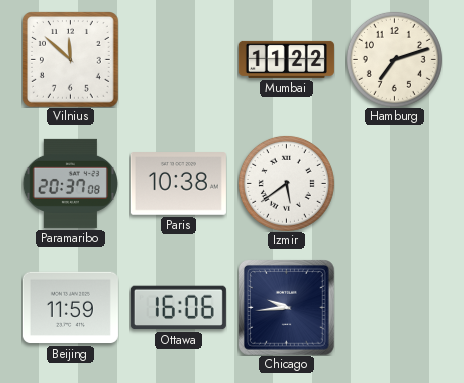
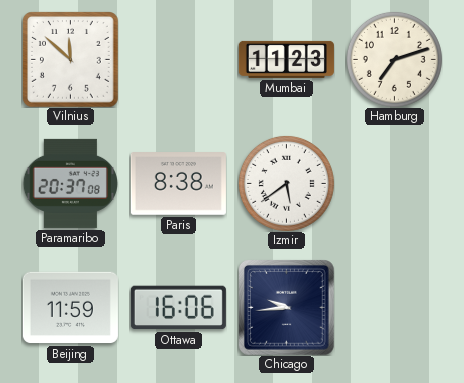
Mumbai: 11:22 -> 11:23 (286, 59)
Paris: 10:38 -> 8:38 (178, 184)
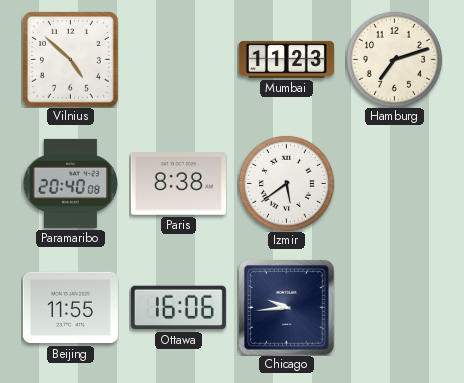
Vilnius: 11:52 -> 4:52 (71, 60)
Paramaribo: 20:37 -> 20:40 (70, 183)
Beijing: 11:59 -> 11:55 (70, 308)
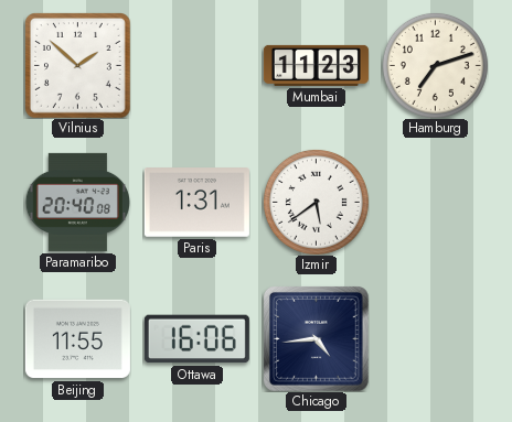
Vilnius: 4:52 -> 1:52 (78, 66)
Paris: 8:38 -> 1:31 (196, 203)
Chicago: 9:44 -> 4:44 (317, 339)
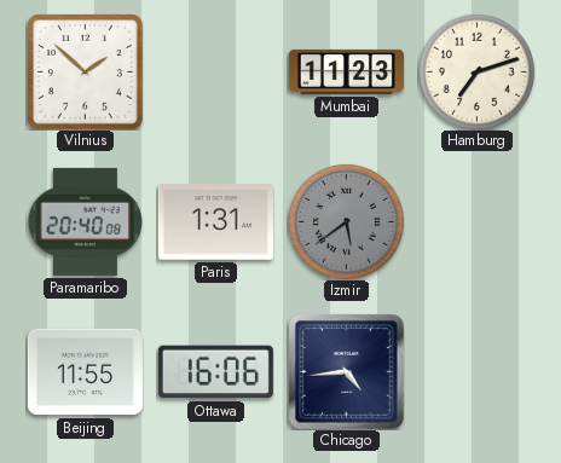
Izmir dial: white -> grey (346, 221)
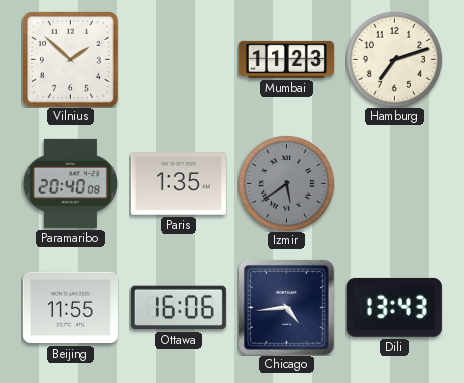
Paris: 1:31 -> 1:35 (178, 184)
Dili: none -> 13:43 (394, 307)
